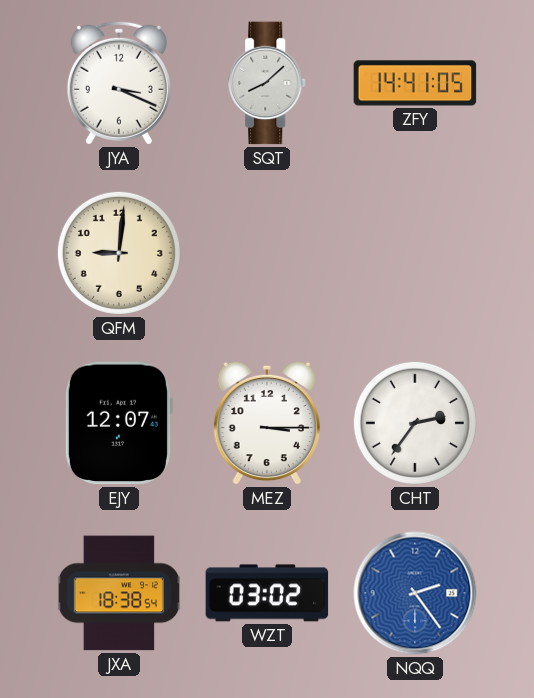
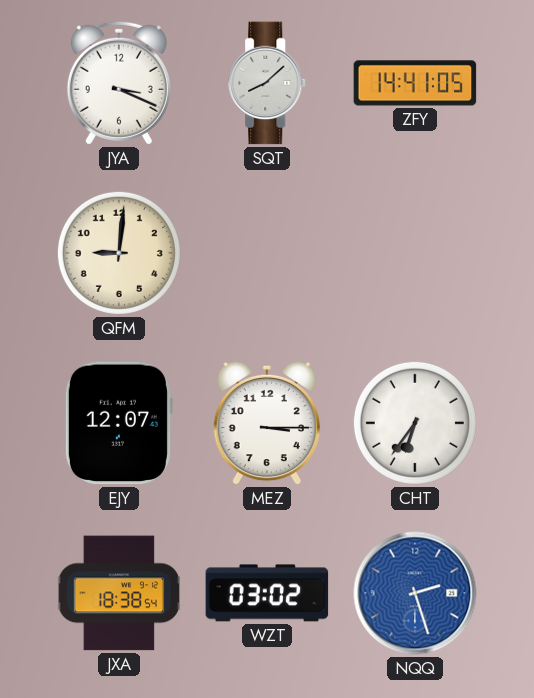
CHT: 2:36 -> 6:36 (415, 423)
NQQ: 2:24 -> 2:27 (415, 593)
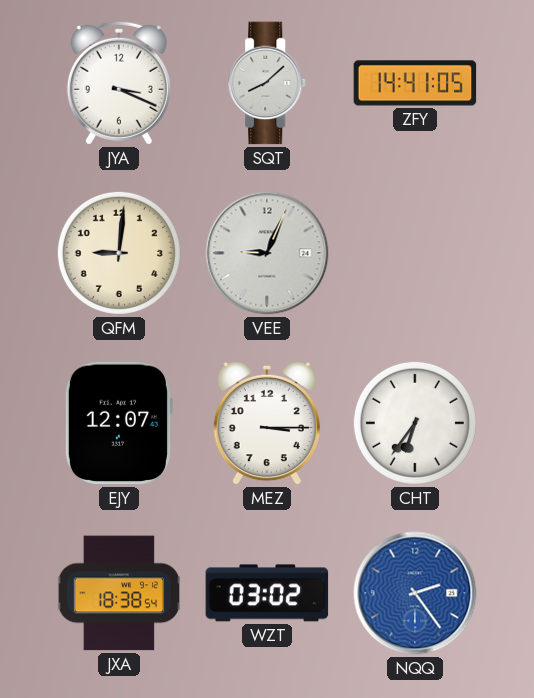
VEE: none -> 9:04 (267, 253)
NQQ: 2:27 -> 2:24 (415, 593)
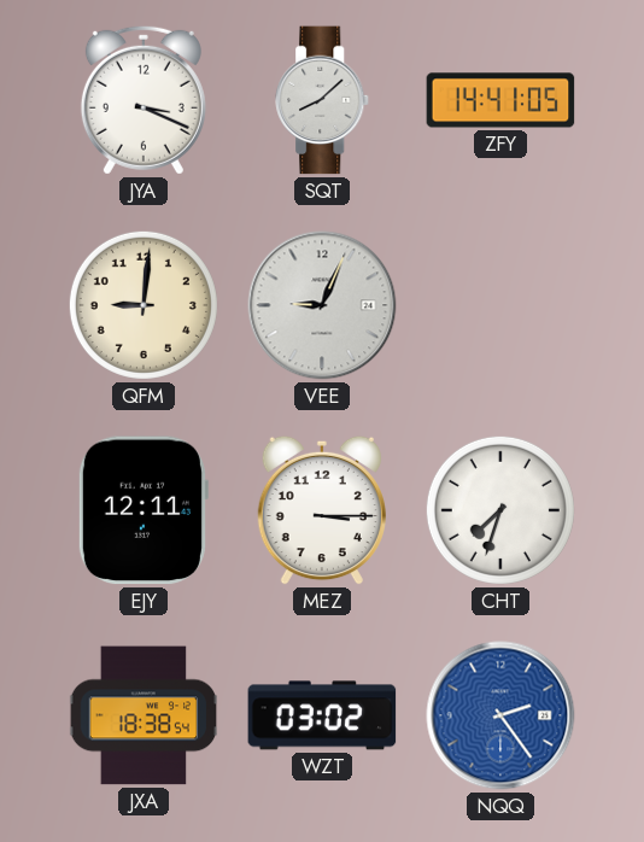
EJY: 12:07 -> 12:11 (142, 510)
CHT: 6:36 -> 7:33 (500, 510)
